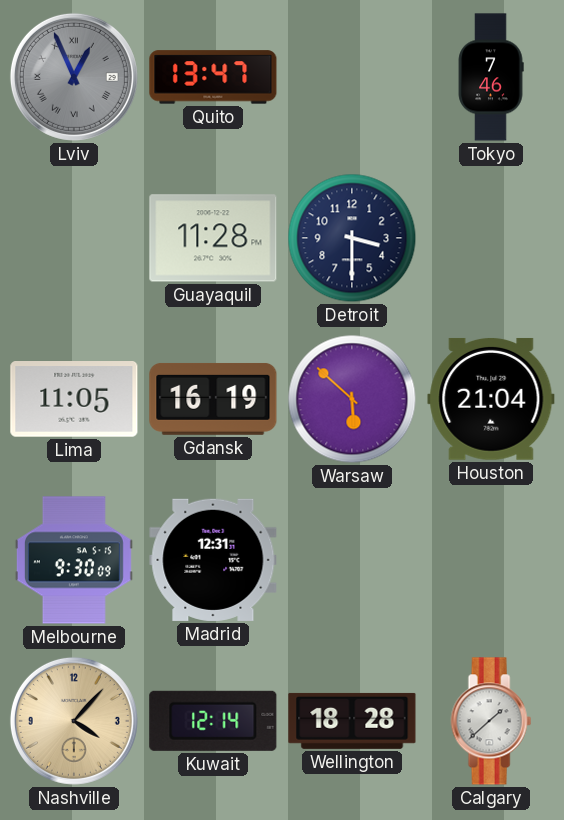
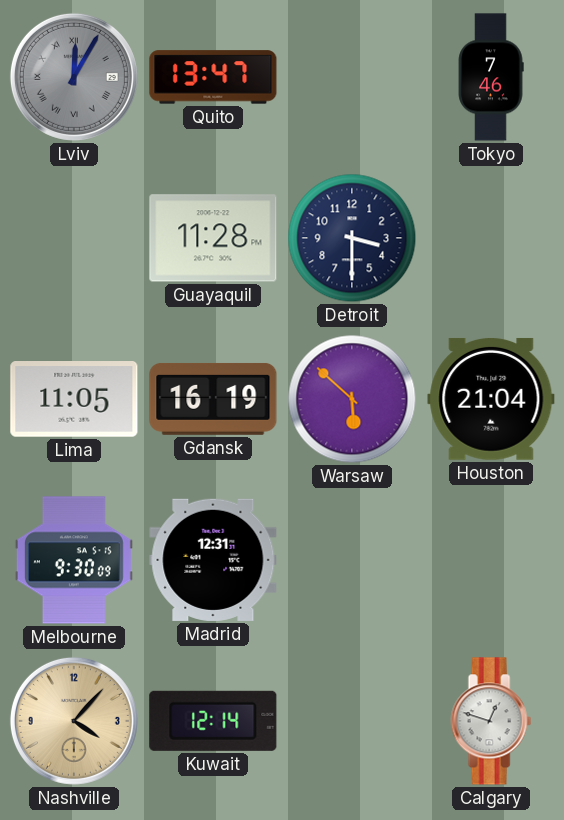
Lviv: 12:56 -> 12:05 (74, 77)
Wellington: 18:28 -> none (352, 721)
Calgary: 1:38 -> 12:48 (491, 721)
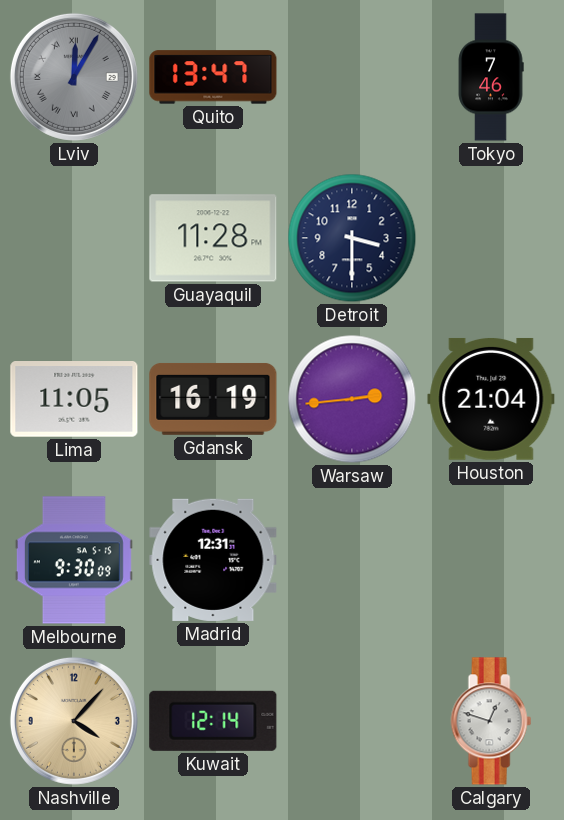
Warsaw: 5:52 -> 2:44 (352, 399)
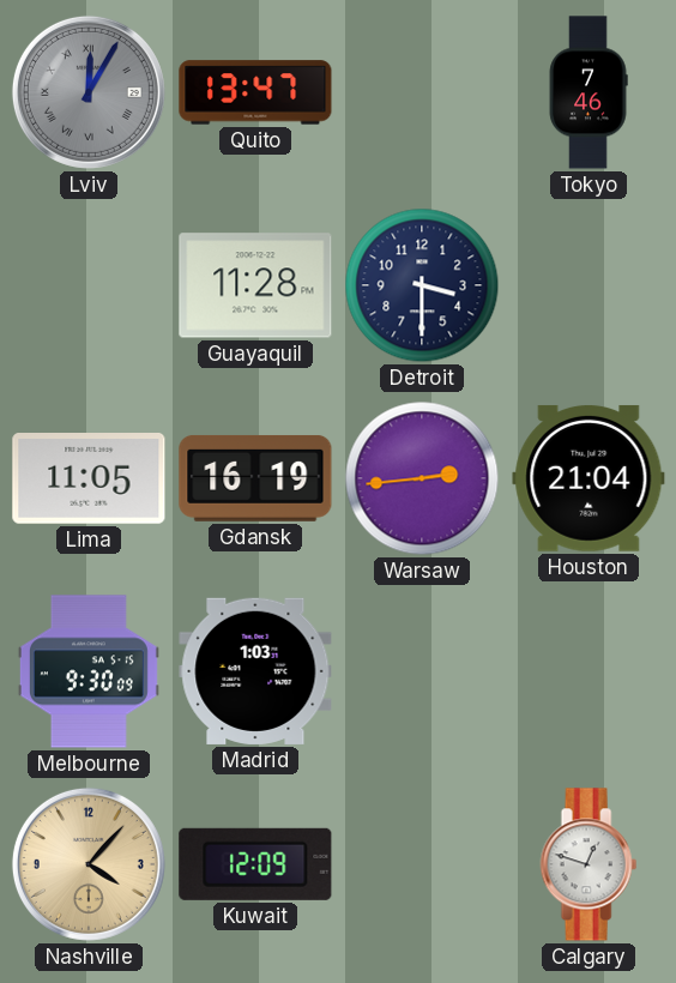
Madrid: 12:31 -> 1:03 (255, 671)
Kuwait: 12:14 -> 12:09 (255, 864)
